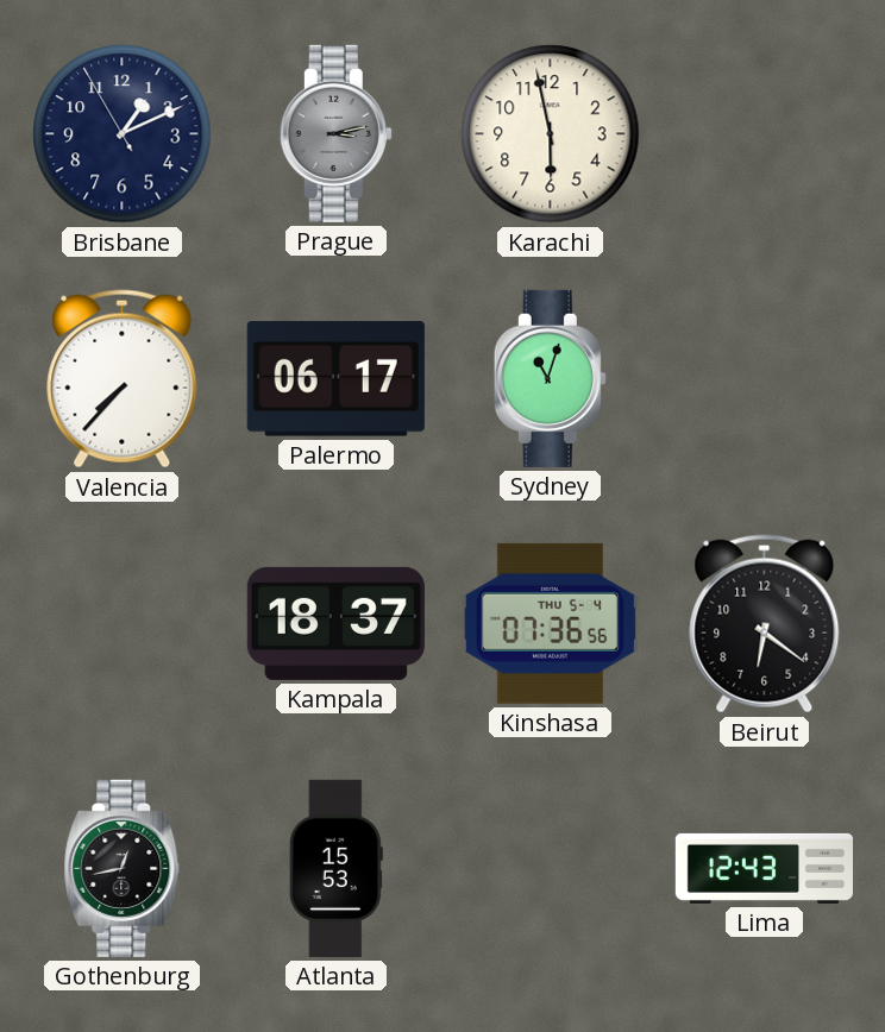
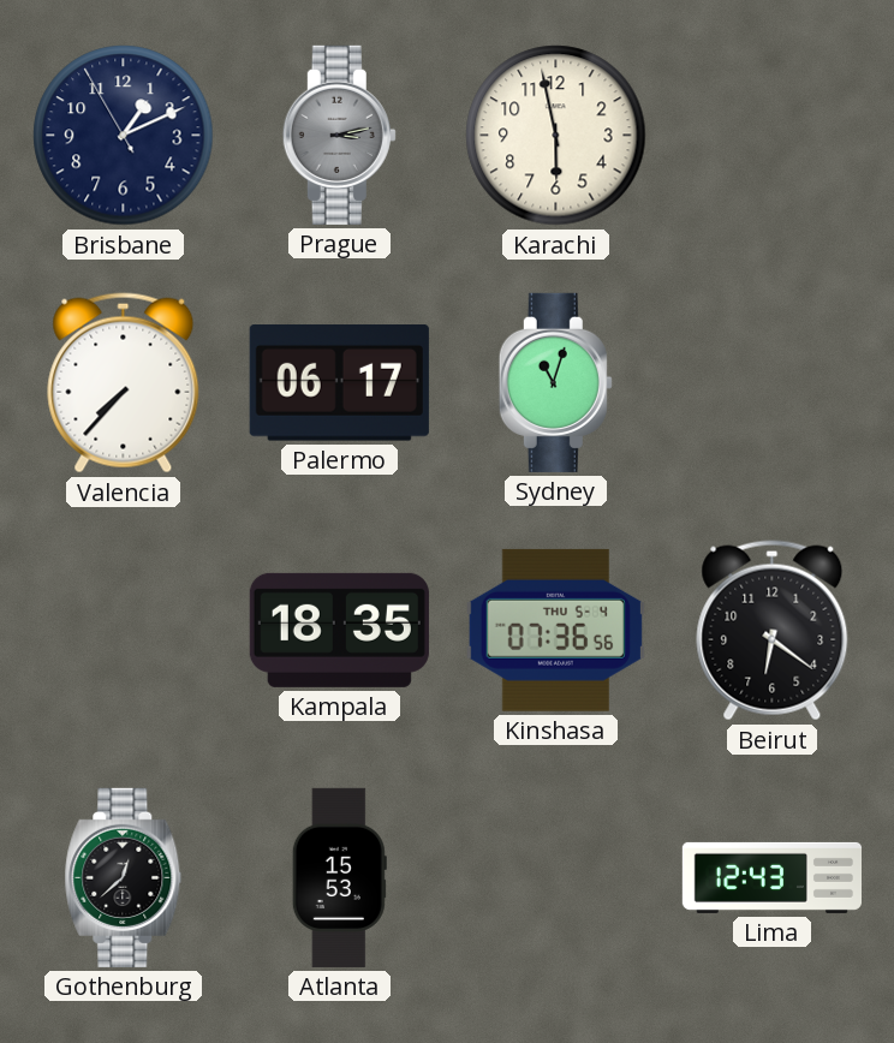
Kampala: 18:37 -> 18:35 (339, 630)
Gothenburg: 12:43 -> 12:38 (124, 877)
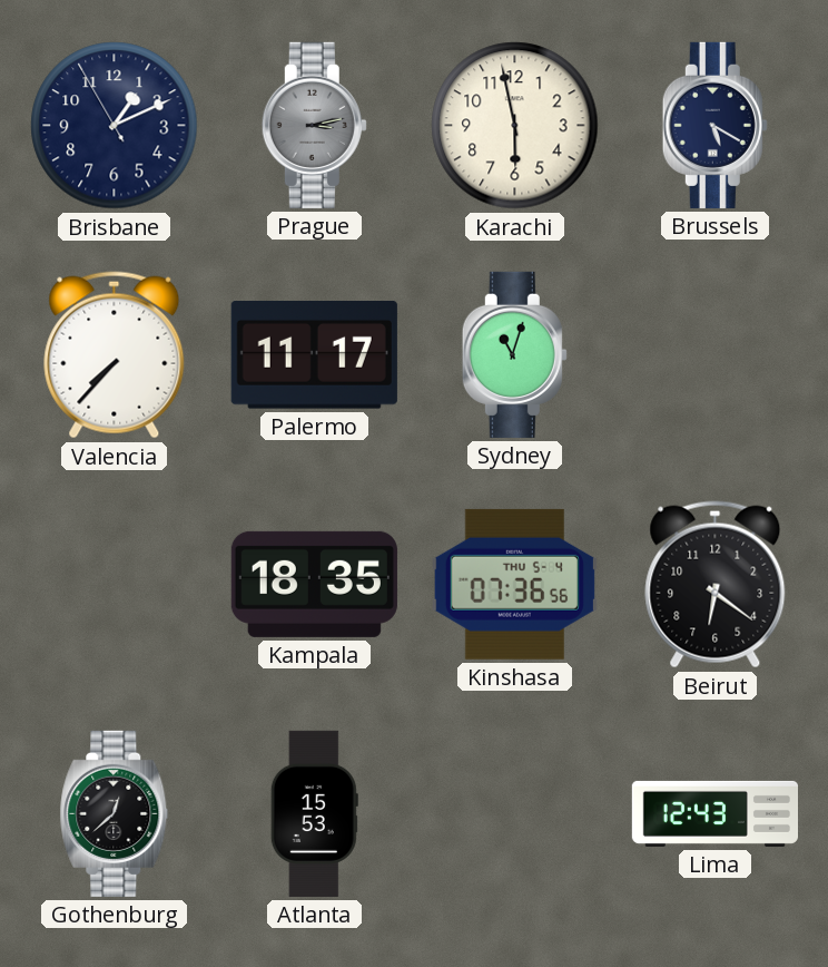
Brussels: none -> 5:20 (714, 125)
Palermo: 06:17 -> 11:17 (314, 355)
